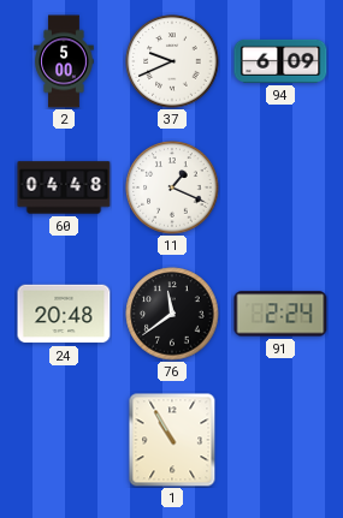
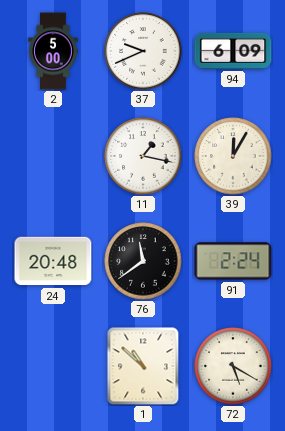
60: 04:48 -> none (64, 187)
11: 1:19 -> 1:17 (143, 156)
39: none -> 12:05 (233, 156)
1: 10:55 -> 10:52 (143, 366)
72: none -> 5:20 (233, 366)
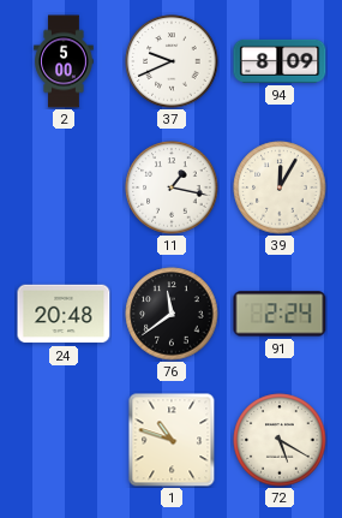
94: 6:09 -> 8:09 (280, 61)
1: 10:52 -> 10:48 (172, 440)
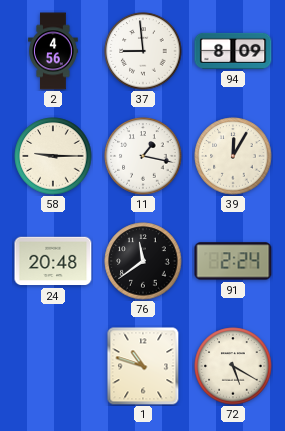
2: 5:00 -> 4:56 (53, 51)
37: 9:41 -> 8:59 (143, 51)
58: none -> 9:15 (53, 156)
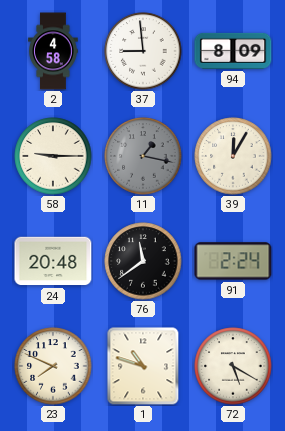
2: 4:56 -> 4:58 (53, 51)
11 dial: white -> grey (143, 156)
23: none -> 7:49 (53, 366)
